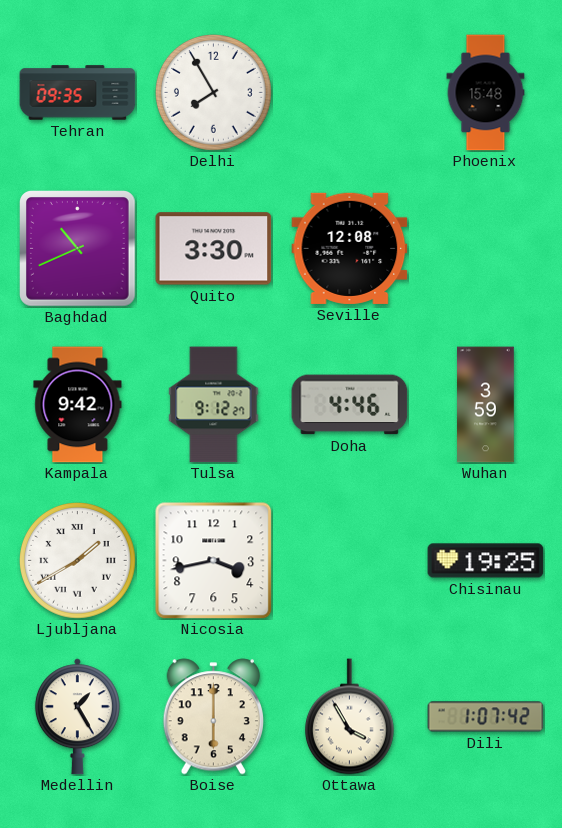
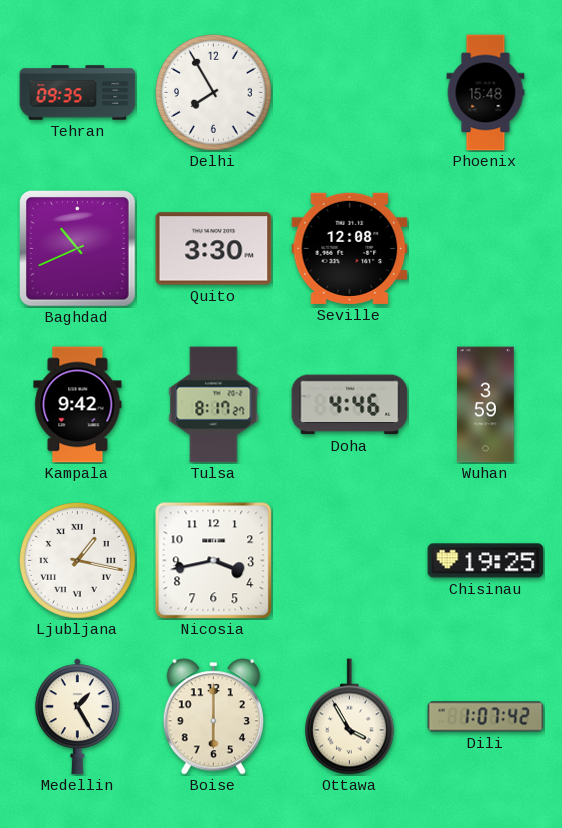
Tulsa: 9:12 -> 8:17 (214, 405)
Ljubljana: 1:40 -> 1:17 (78, 561)
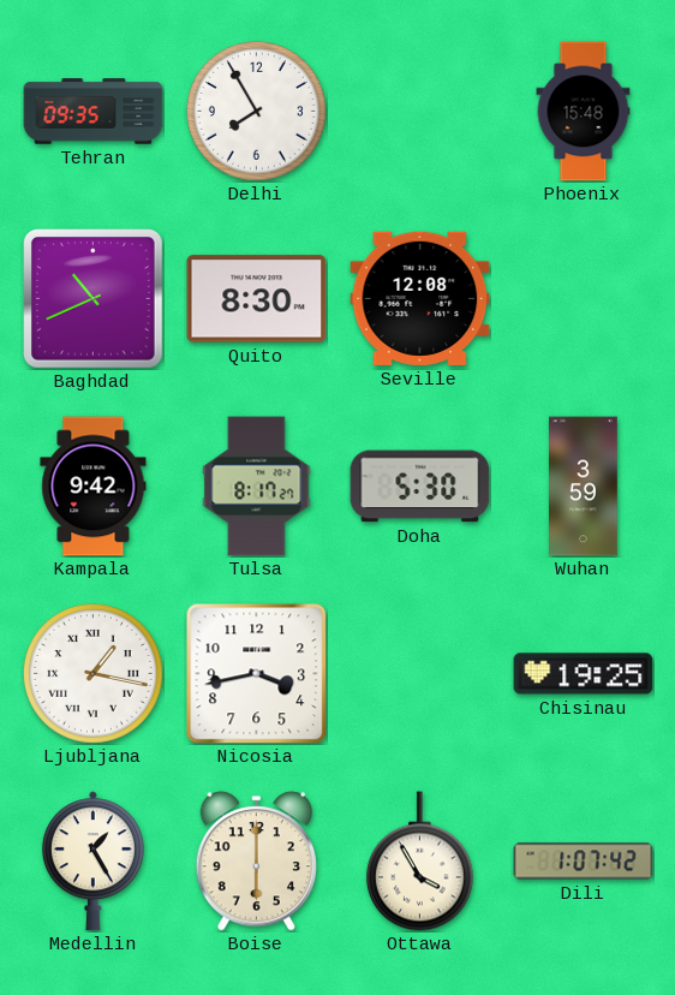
Quito: 3:30 -> 8:30 (257, 299)
Doha: 4:46 -> 5:30 (420, 487)
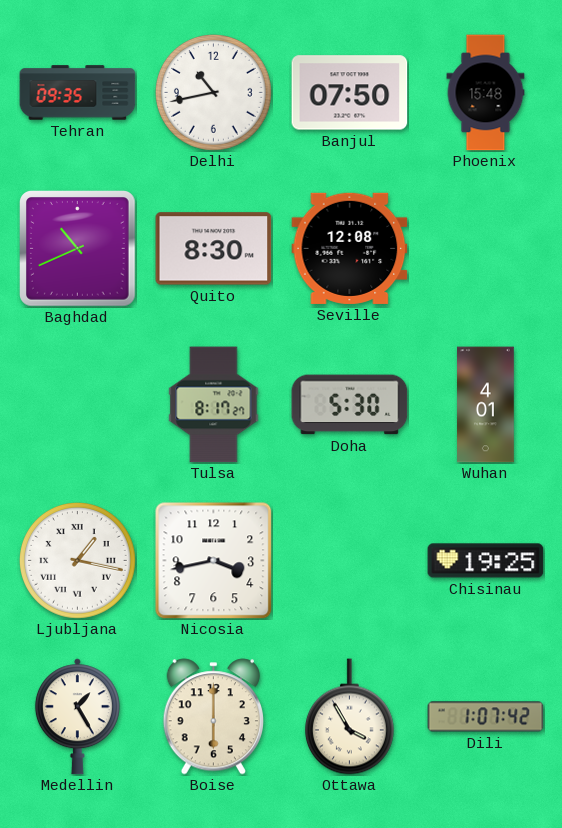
Delhi: 7:55 -> 10:43 (214, 93)
Banjul: none -> 07:50 (350, 93)
Kampala: 9:42 -> none (94, 487)
Wuhan: 3:59 -> 4:01 (486, 405)
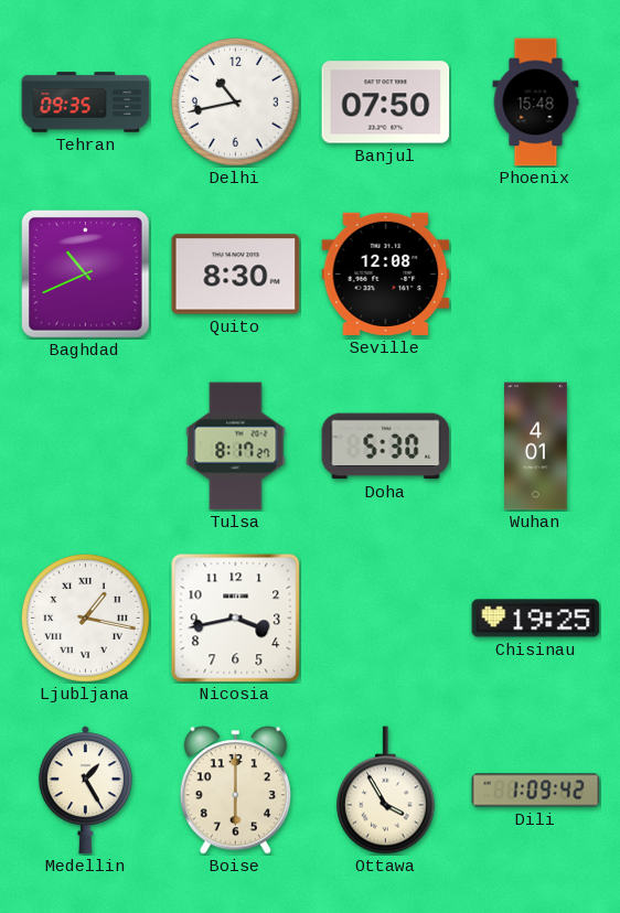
Dili: 1:07 -> 1:09 (536, 791)
